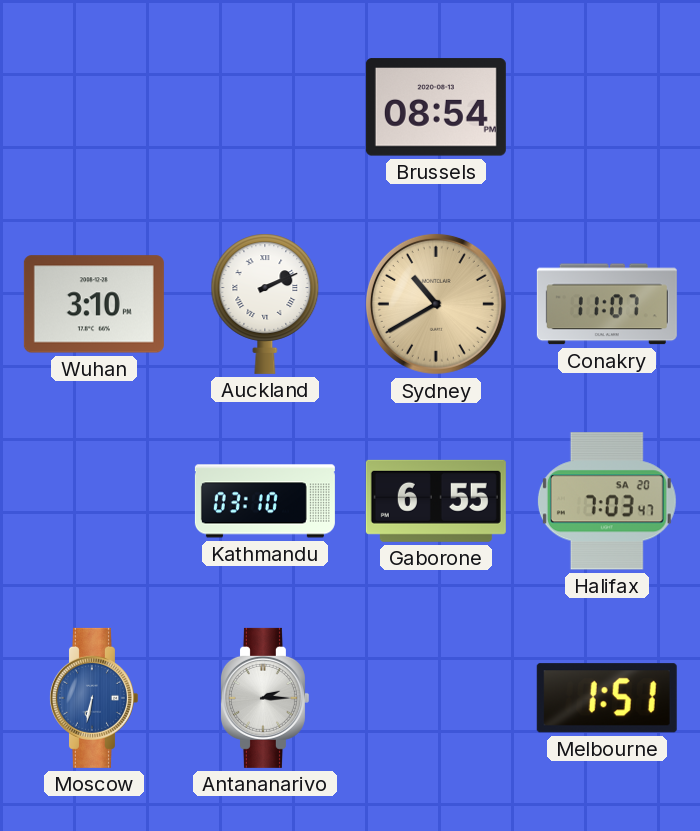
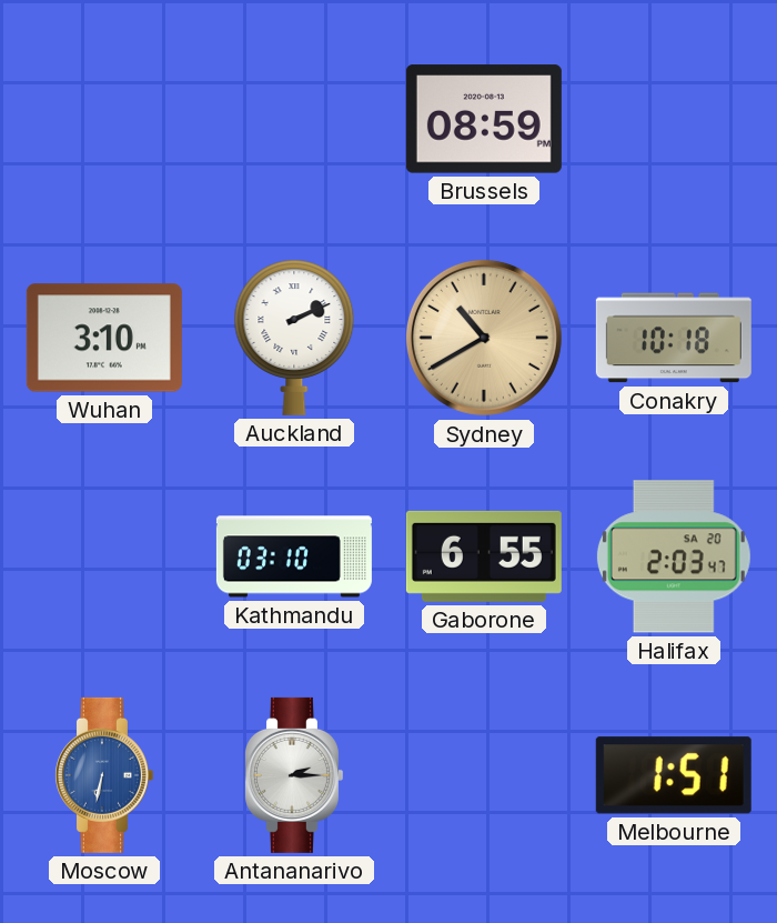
Brussels: 08:54 -> 08:59 (484, 119)
Conakry: 11:07 -> 10:18 (674, 338)
Halifax: 7:03 -> 2:03 (674, 556)
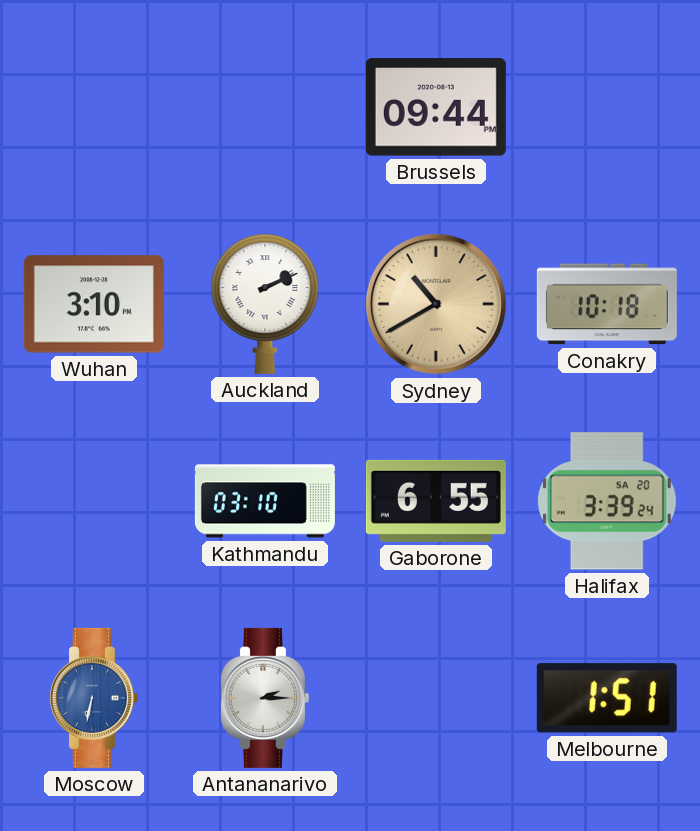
Brussels: 08:59 -> 09:44 (436, 107)
Halifax: 2:03 -> 3:39 (607, 501)
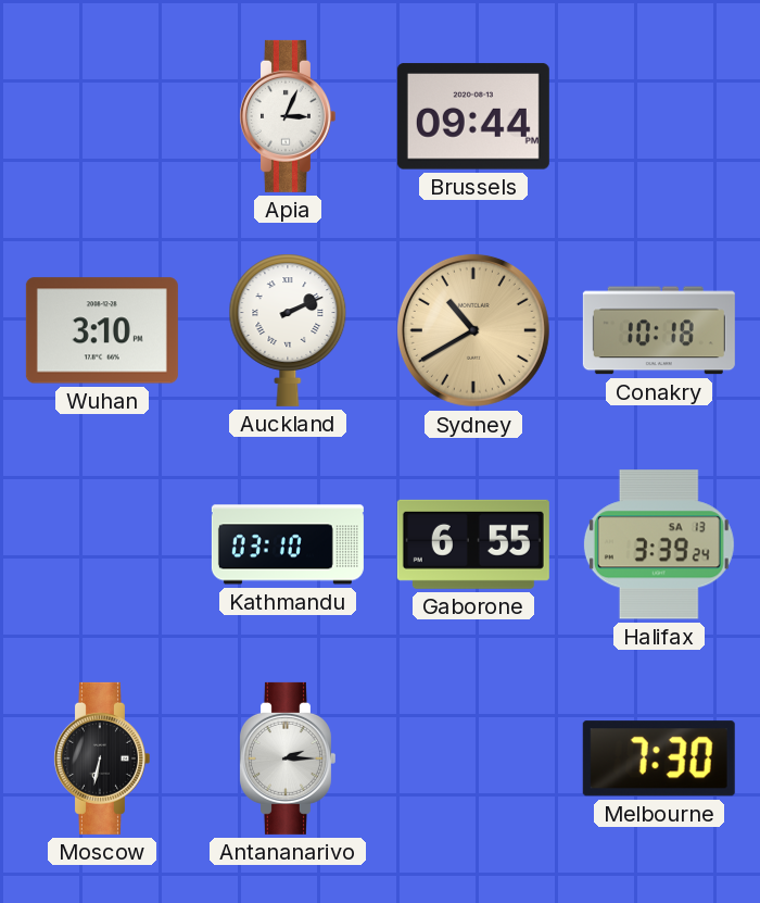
Apia: none -> 3:04 (287, 116)
Halifax date: SA 20 -> SA 13 (659, 544)
Moscow dial: blue -> black (101, 758)
Melbourne: 1:51 -> 7:30 (659, 758)
